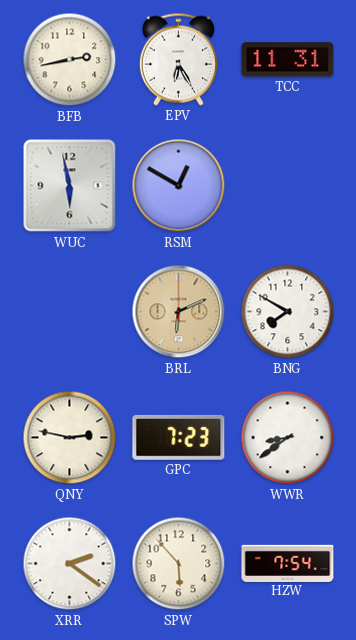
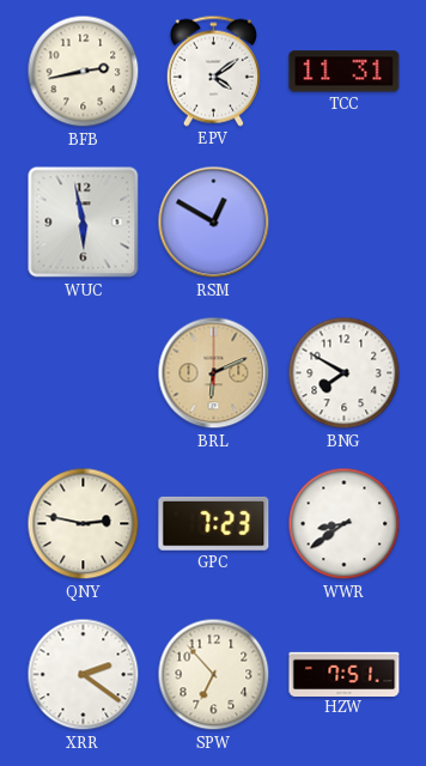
EPV: 6:25 -> 4:09 (213, 71)
SPW: 5:53 -> 6:53 (214, 675)
HZW: 7:54 -> 7:51 (345, 674)
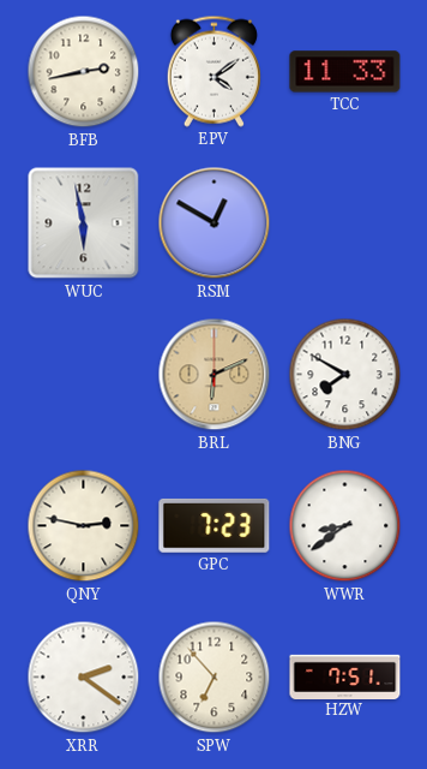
TCC: 11:31 -> 11:33 (345, 72)
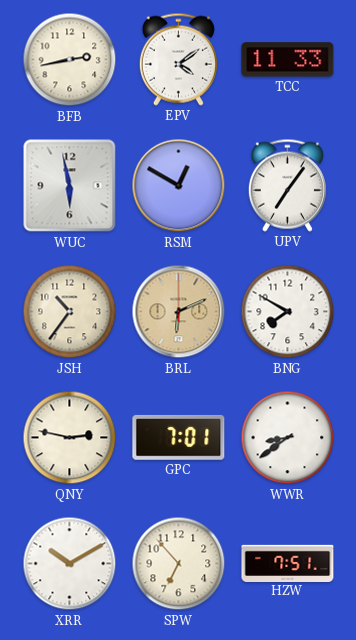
UPV: none -> 7:06 (287, 185)
JSH: none -> 10:36 (70, 312)
GPC: 7:23 -> 7:01 (179, 437)
XRR: 2:21 -> 10:10 (70, 564)
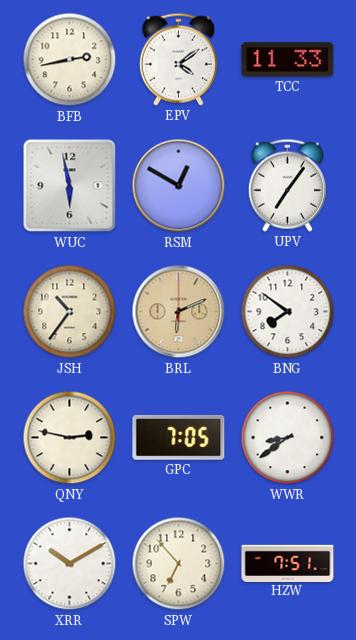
BNG: 7:50 -> 7:51 (288, 312)
GPC: 7:01 -> 7:05 (179, 437)
